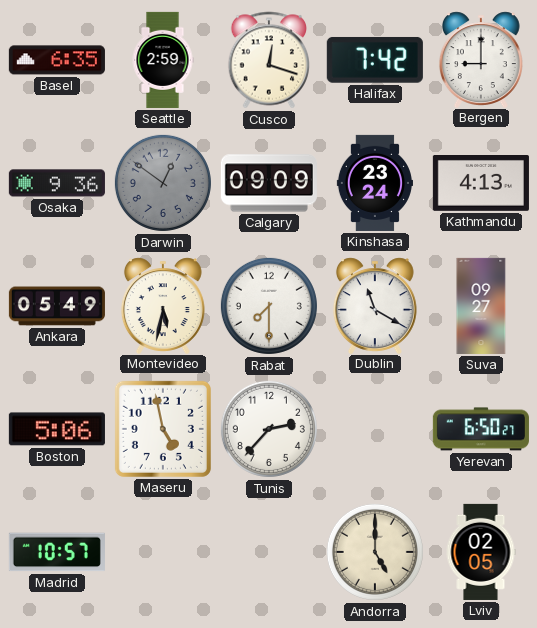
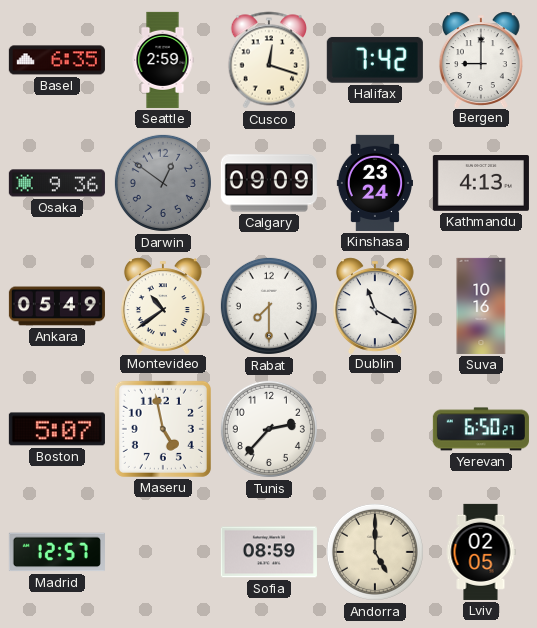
Montevideo: 5:32 -> 10:39 (163, 305)
Suva: 09:27 -> 10:16 (481, 306)
Boston: 5:06 -> 5:07 (57, 429)
Madrid: 10:57 -> 12:57 (57, 552)
Sofia: none -> 08:59 (269, 552)
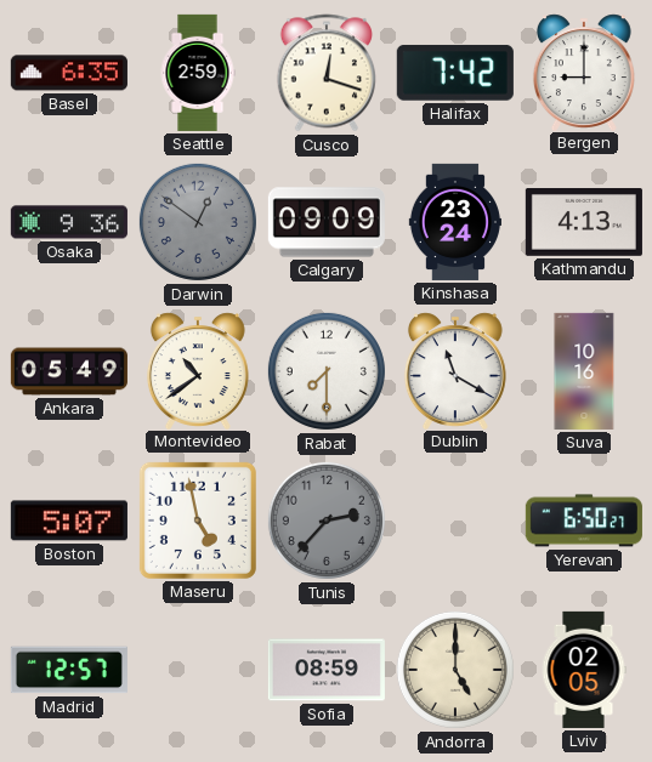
Tunis dial: white -> grey (327, 521)
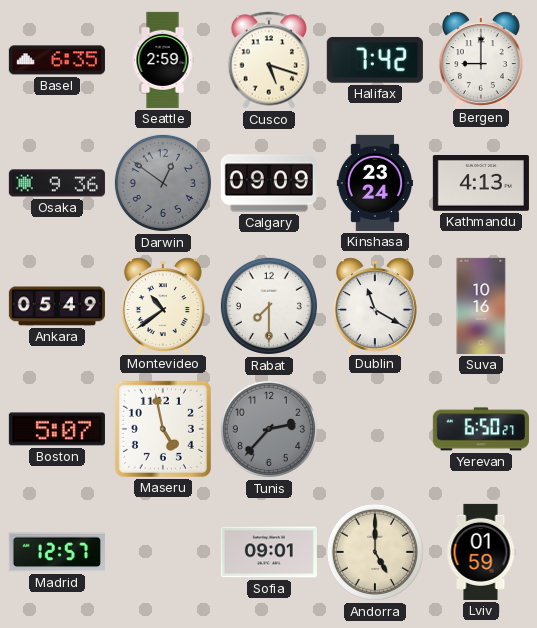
Cusco: 12:18 -> 5:18 (268, 60)
Sofia: 08:59 -> 09:01 (269, 552)
Lviv: 02:05 -> 01:59 (481, 552)
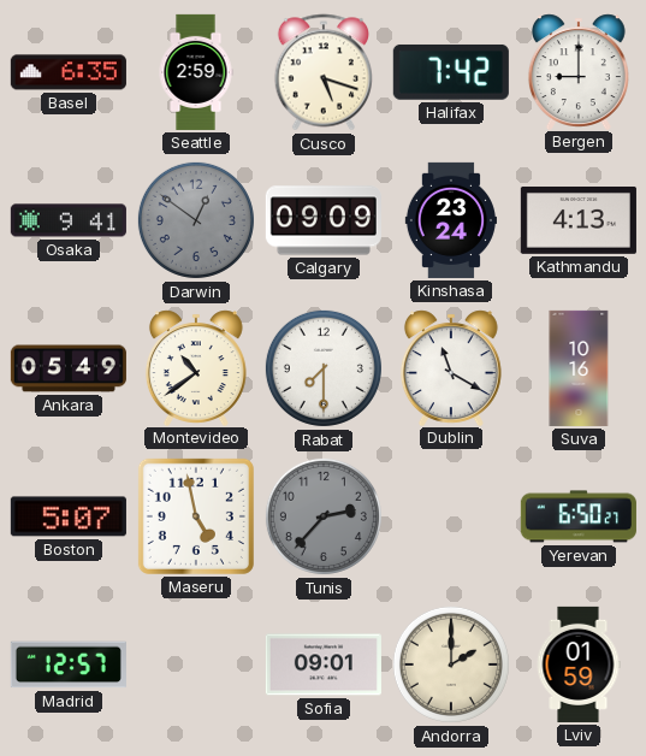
Osaka: 9:36 -> 9:41 (69, 220)
Andorra: 5:00 -> 2:00 (451, 665)
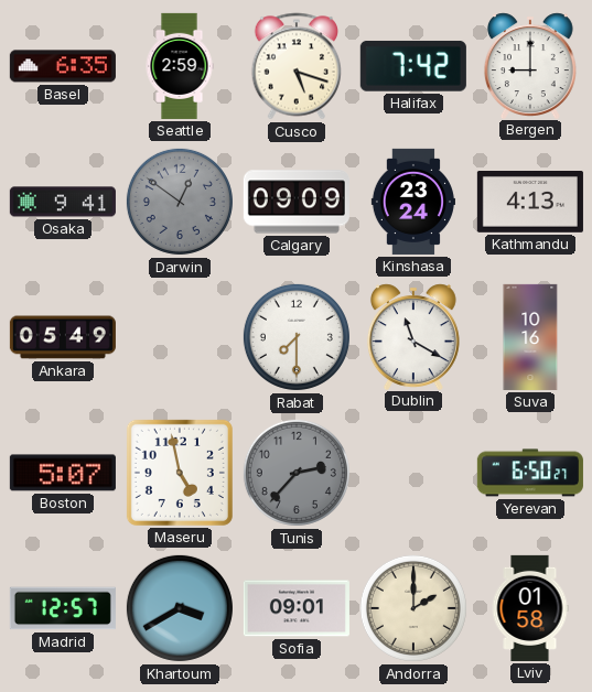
Montevideo: 10:39 -> none (196, 367)
Khartoum: none -> 3:40 (180, 608)
Lviv: 01:59 -> 01:58 (530, 608)
